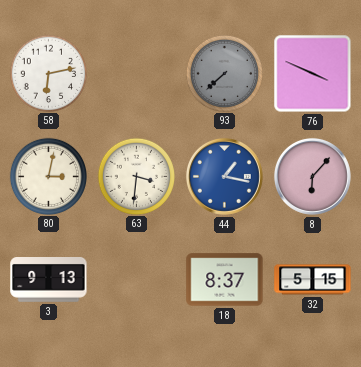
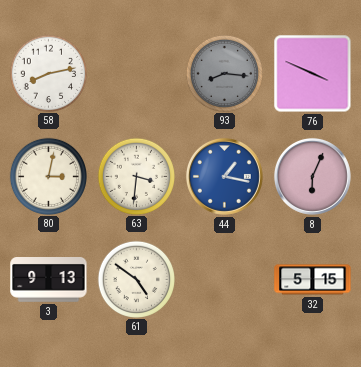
58: 6:13 -> 8:13 (48, 73)
93: 7:38 -> 8:16 (224, 73)
8: 6:07 -> 6:04 (312, 176)
61: none -> 4:51 (136, 279)
18: 8:37 -> none (225, 280)
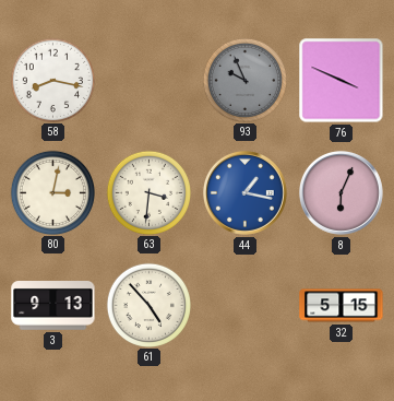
58: 8:13 -> 8:17 (52, 80)
93: 8:16 -> 9:56 (244, 80)
61: 4:51 -> 4:53 (148, 305)
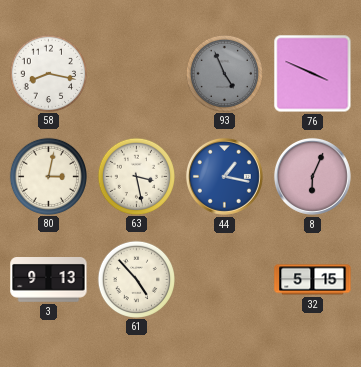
93: 9:56 -> 4:56 (224, 73)
63: 3:31 -> 3:28 (136, 176)
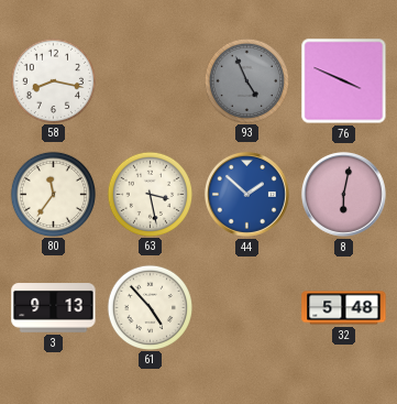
80: 3:02 -> 11:36 (53, 194)
44: 1:17 -> 1:52 (246, 194)
8: 6:04 -> 6:02 (343, 194)
32: 5:15 -> 5:48 (344, 308)
